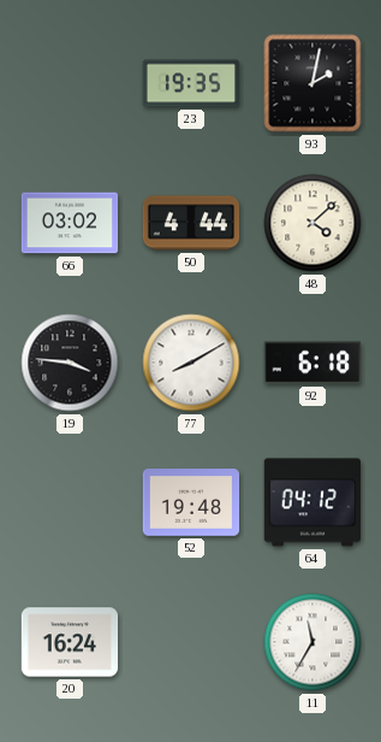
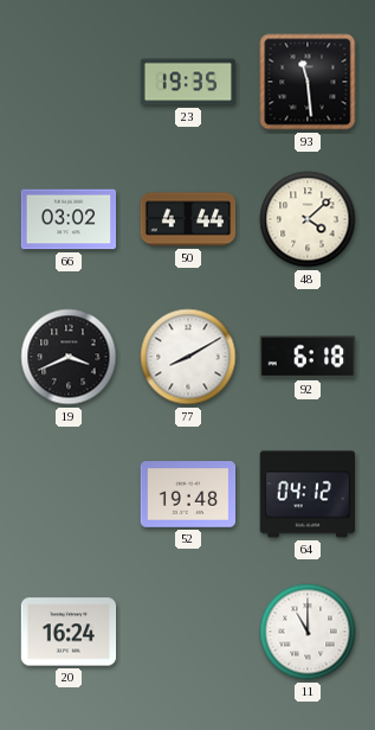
93: 2:02 -> 11:29 (308, 82)
19: 3:46 -> 3:41 (69, 357)
11: 11:35 -> 11:00 (308, 632)
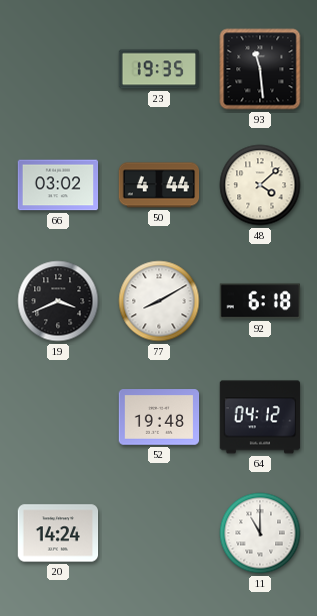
20: 16:24 -> 14:24 (58, 533)
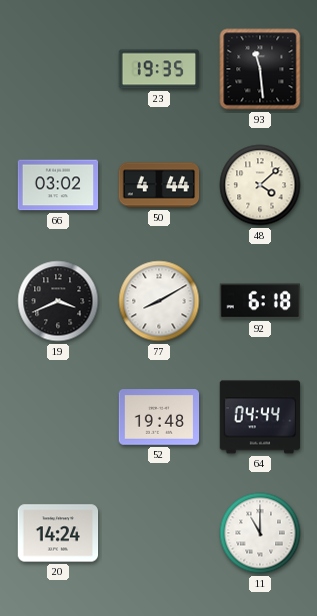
64: 04:12 -> 04:44 (260, 417)
